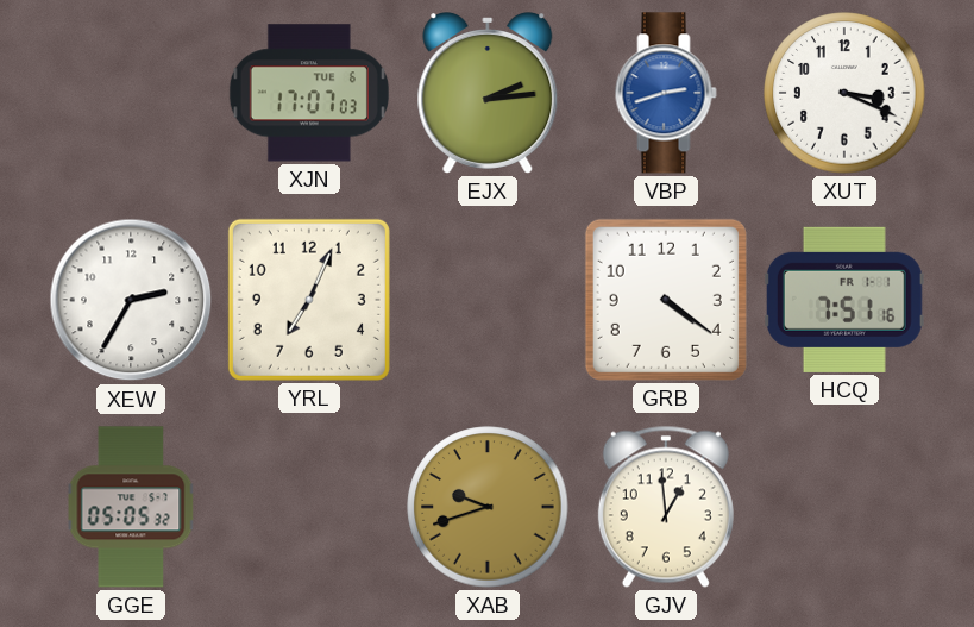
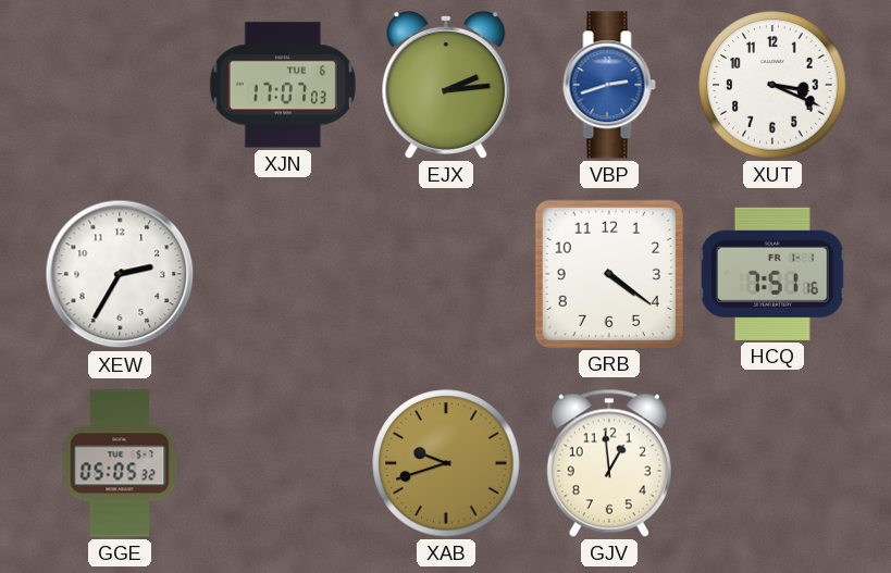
YRL: 7:04 -> none (309, 300)
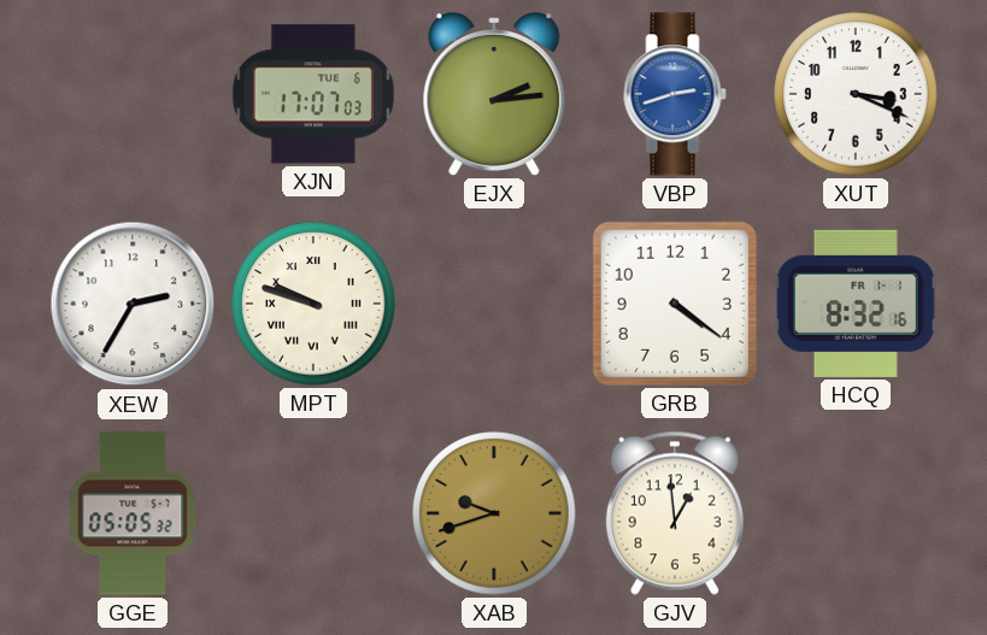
MPT: none -> 9:48 (313, 304)
HCQ: 7:51 -> 8:32 (856, 304)
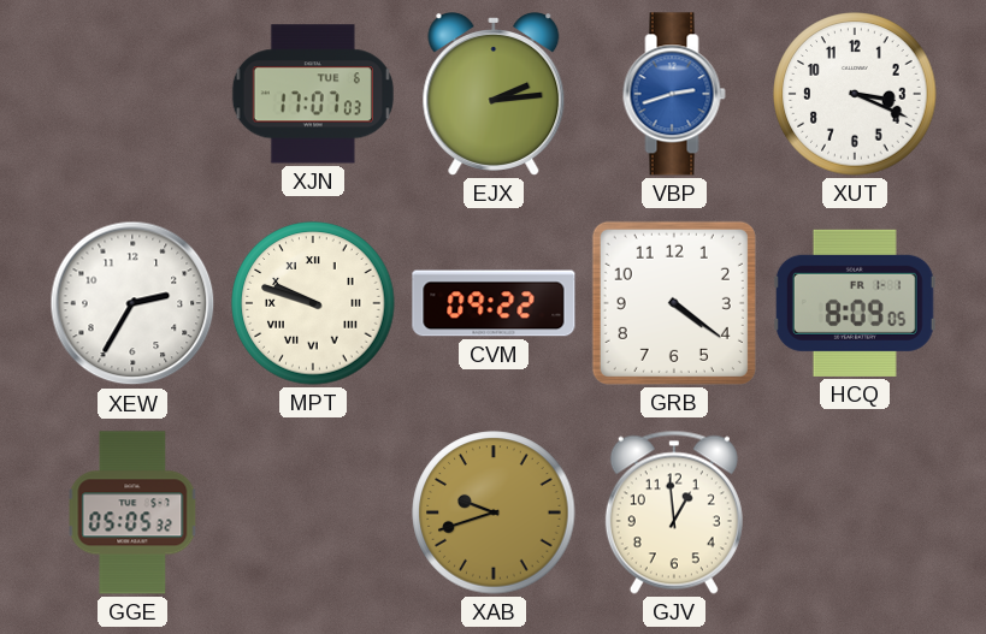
CVM: none -> 09:22 (494, 303)
HCQ: 8:32 -> 8:09 (855, 303)
